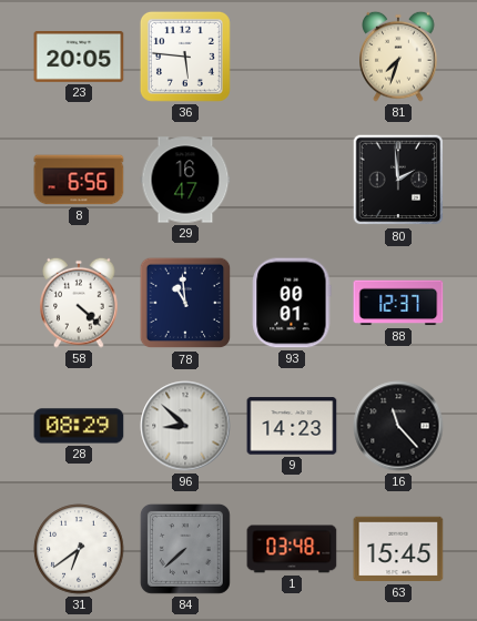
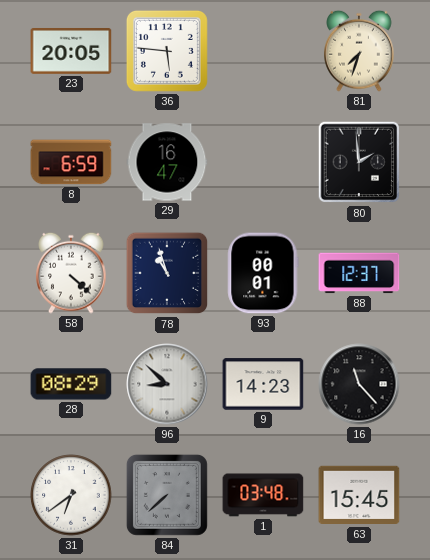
8: 6:56 -> 6:59 (71, 162)
78: 10:59 -> 10:57 (167, 273)
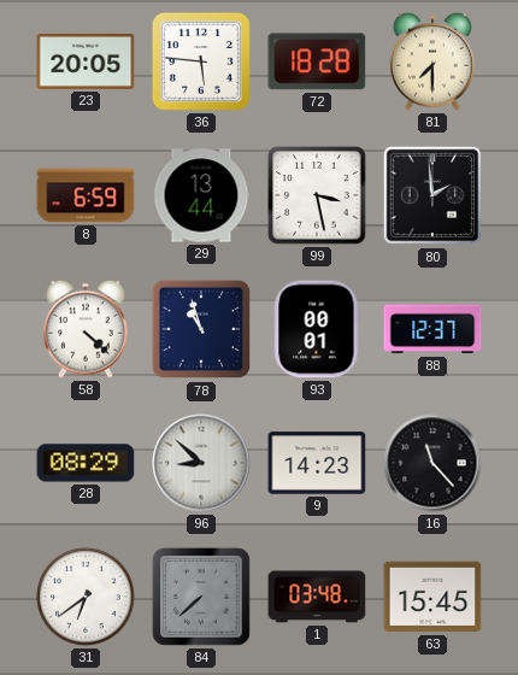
72: none -> 18:28 (317, 61)
81: 7:33 -> 7:30 (432, 61)
29: 16:47 -> 13:44 (201, 195)
99: none -> 3:28 (317, 195)
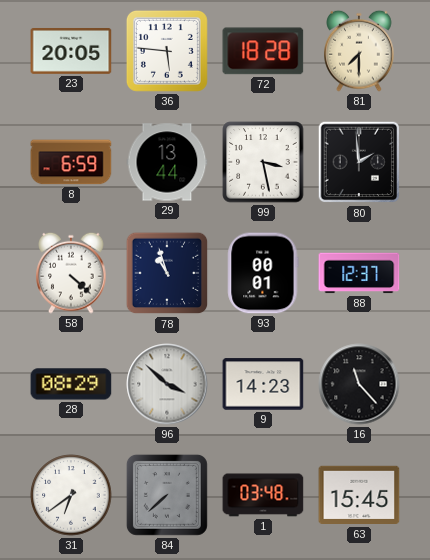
96: 8:52 -> 3:52 (167, 384)
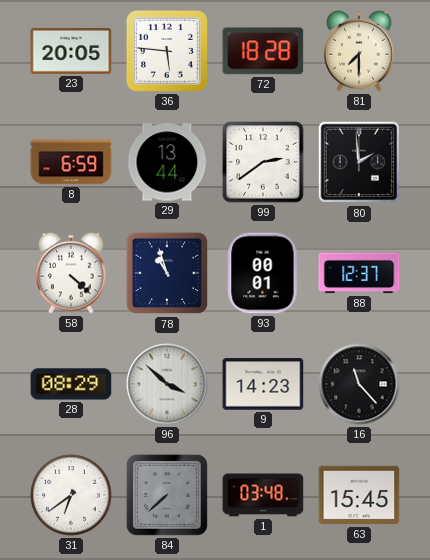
99: 3:28 -> 2:39 (263, 162)
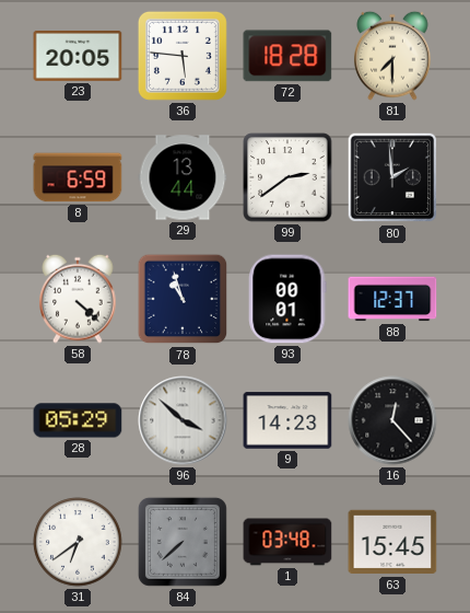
28: 08:29 -> 05:29 (78, 420)
16: 11:23 -> 12:23 (392, 420)
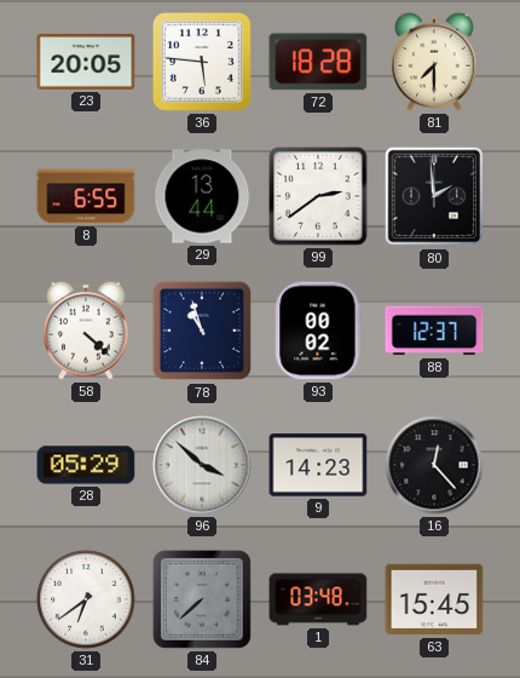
8: 6:59 -> 6:55 (86, 196)
93: 00:01 -> 00:02 (318, 331)
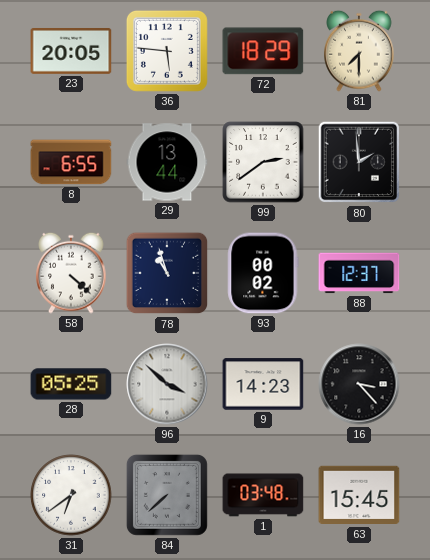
72: 18:28 -> 18:29 (263, 51)
28: 05:29 -> 05:25 (71, 384)
16: 12:23 -> 3:23 (359, 384)
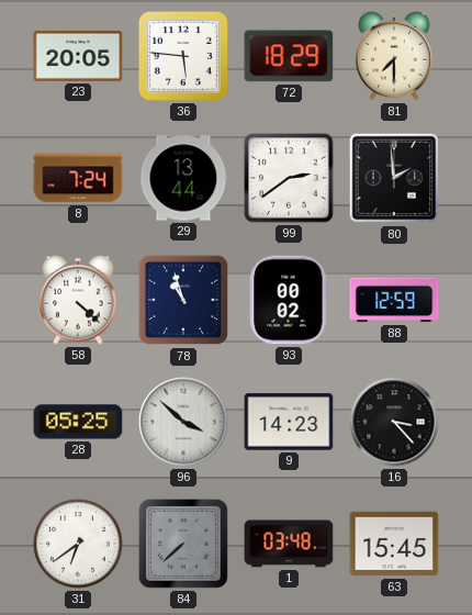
8: 6:55 -> 7:24 (78, 178)
88: 12:37 -> 12:59 (394, 300)
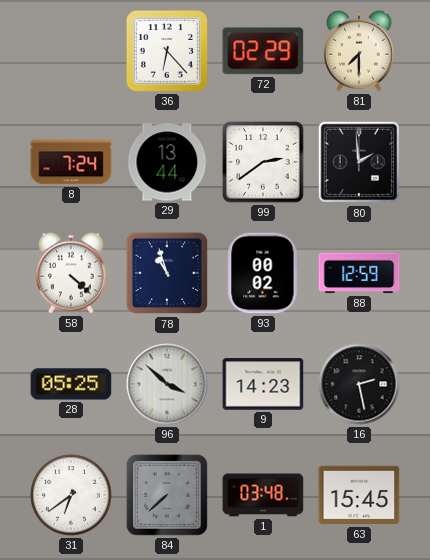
23: 20:05 -> none (78, 56)
36: 5:46 -> 6:23 (167, 51)
72: 18:29 -> 02:29 (263, 51)
16: 3:23 -> 2:28 (359, 384)
